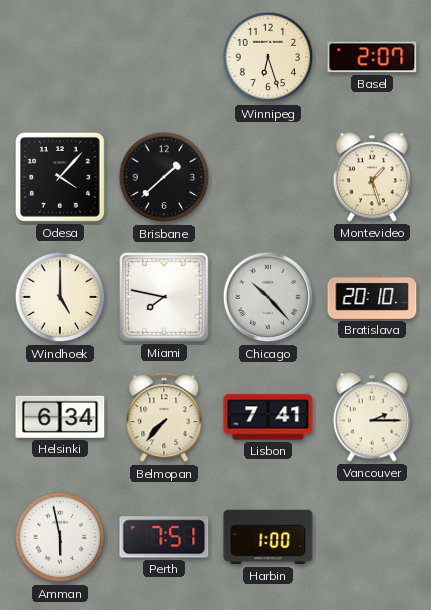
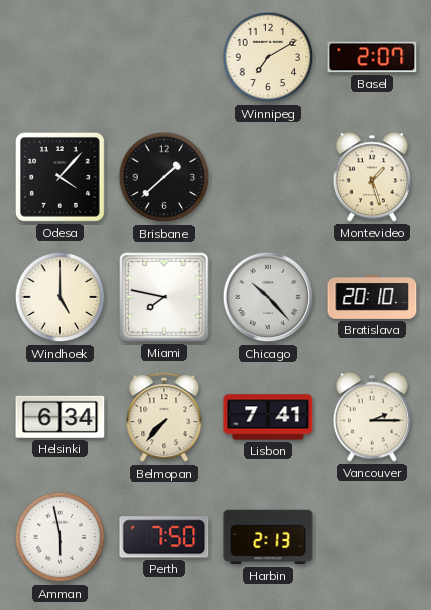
Winnipeg: 6:27 -> 7:10 (268, 57)
Perth: 7:51 -> 7:50 (164, 537)
Harbin: 1:00 -> 2:13 (268, 537)
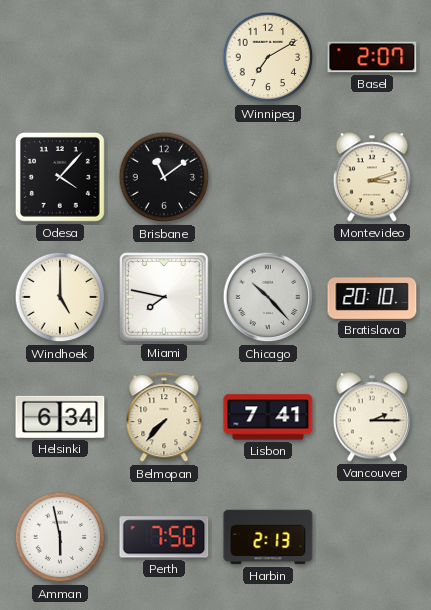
Brisbane: 1:38 -> 11:09 (164, 177)
Montevideo: 1:27 -> 3:12 (372, 177)
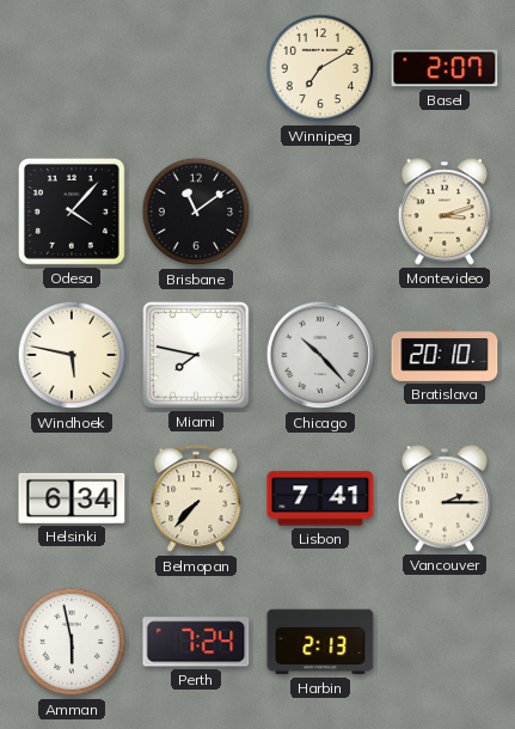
Windhoek: 5:00 -> 5:47 (72, 355)
Perth: 7:50 -> 7:24 (196, 642)
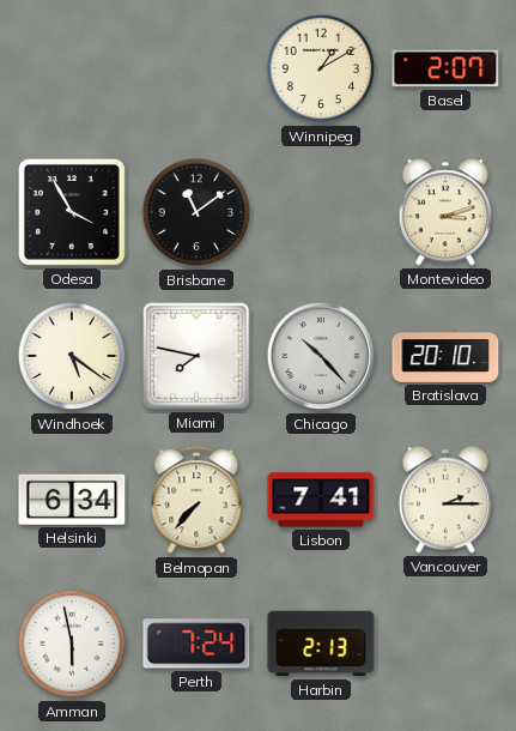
Winnipeg: 7:10 -> 1:10 (321, 68)
Odesa: 4:07 -> 3:55 (72, 212)
Windhoek: 5:47 -> 5:21 (72, 356)
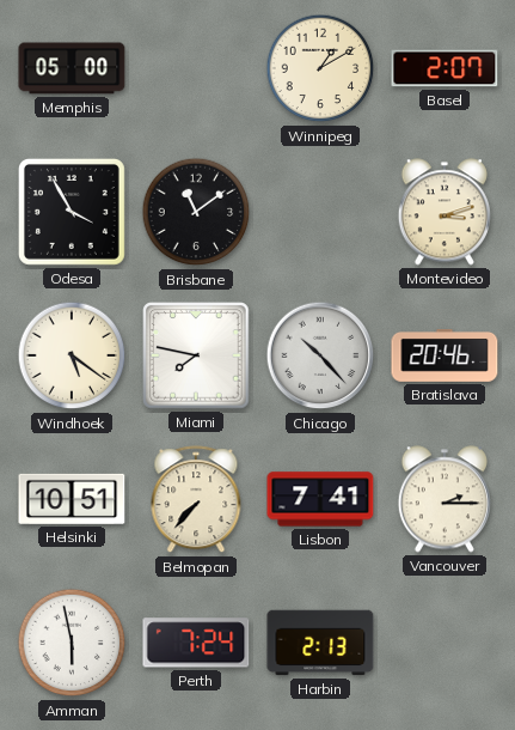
Memphis: none -> 05:00 (72, 68)
Bratislava: 20:10 -> 20:46 (445, 357)
Helsinki: 6:34 -> 10:51 (72, 499)
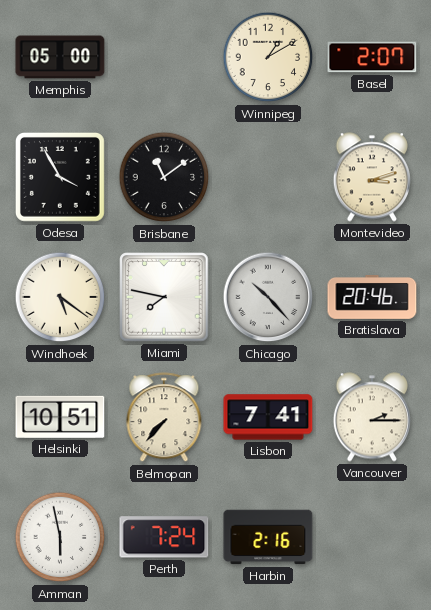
Harbin: 2:13 -> 2:16 (268, 537)
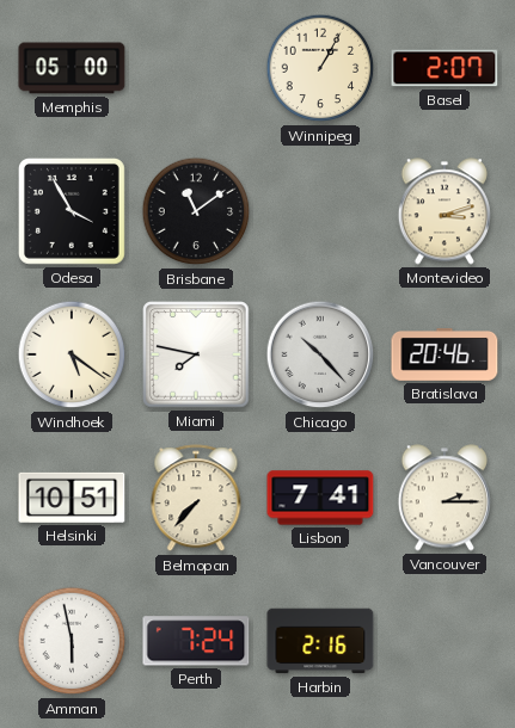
Winnipeg: 1:10 -> 1:05 (320, 68)
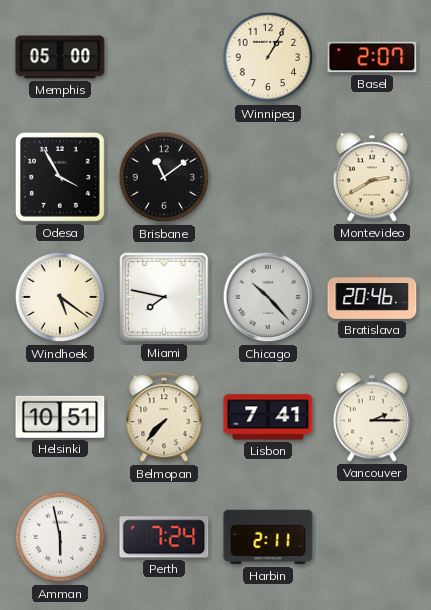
Montevideo: 3:12 -> 2:40 (372, 177)
Harbin: 2:16 -> 2:11 (268, 537)
